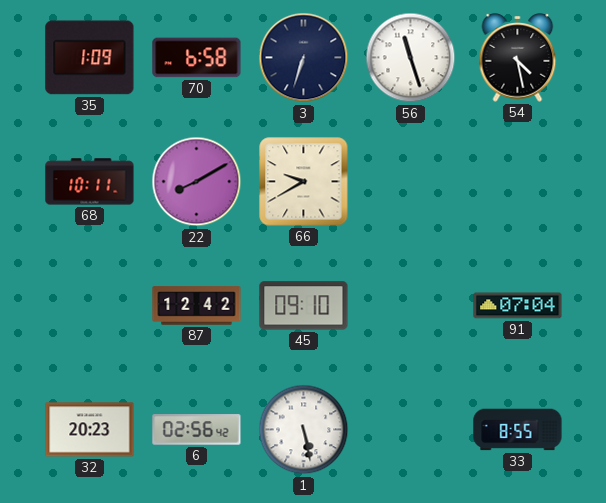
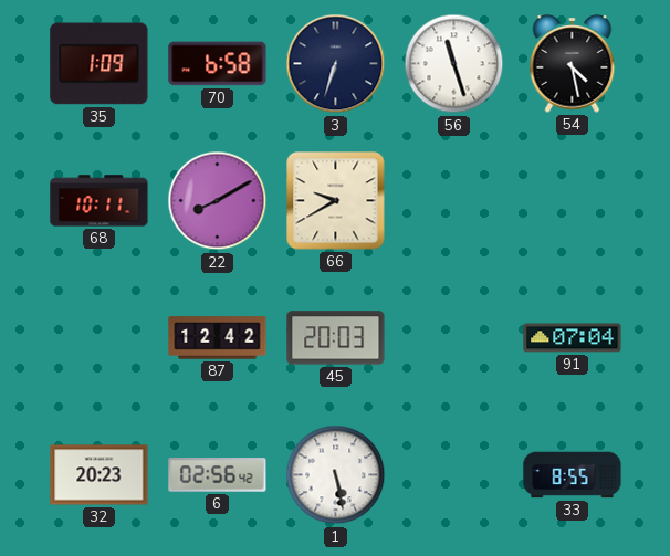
45: 09:10 -> 20:03 (336, 338)
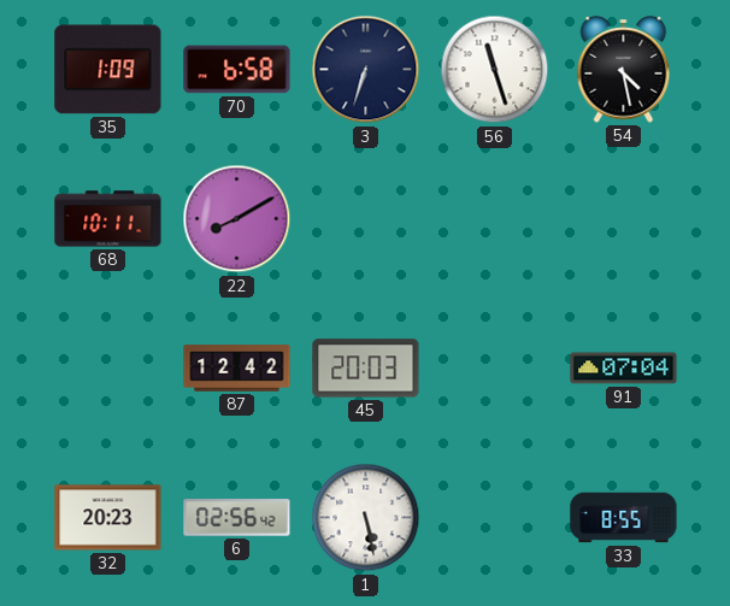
66: 9:40 -> none (336, 201)
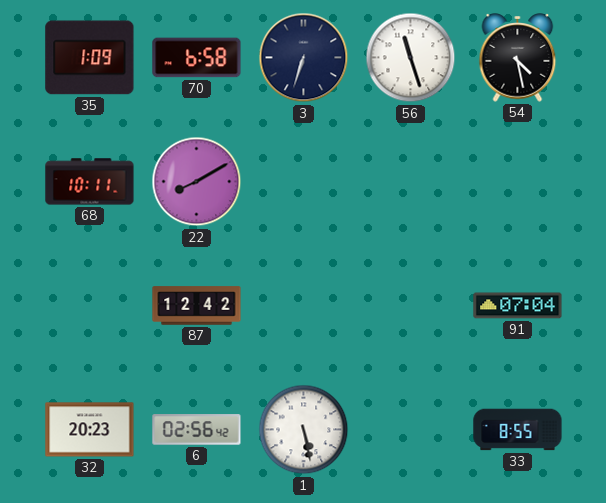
45: 20:03 -> none (366, 369)
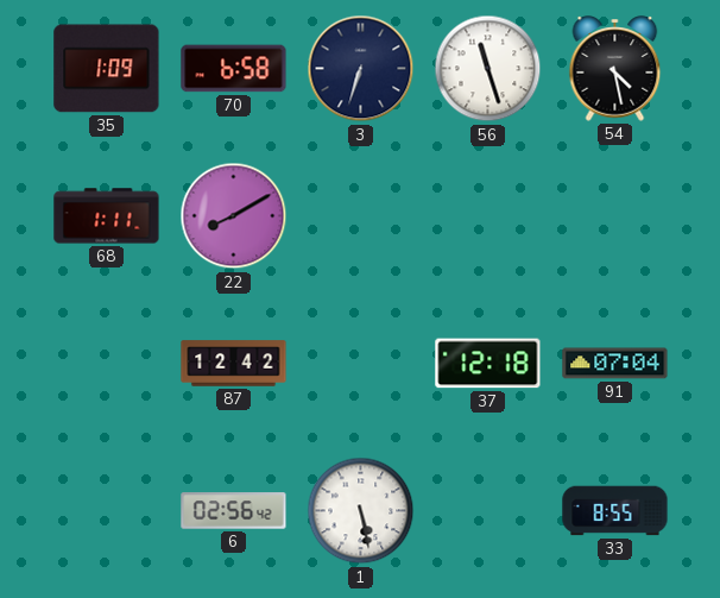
68: 10:11 -> 1:11 (107, 216)
37: none -> 12:18 (488, 364)
32: 20:23 -> none (90, 430)
